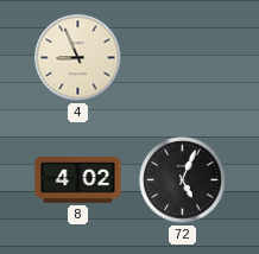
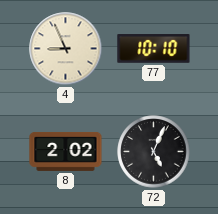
77: none -> 10:10 (154, 49)
8: 4:02 -> 2:02 (66, 151)
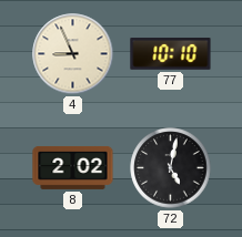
72: 5:04 -> 5:02 (171, 168)
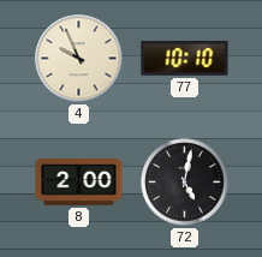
4: 8:56 -> 9:56 (79, 59)
8: 2:02 -> 2:00 (79, 181)
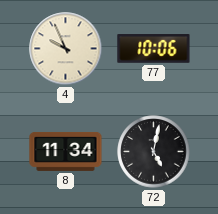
77: 10:10 -> 10:06 (154, 49)
8: 2:00 -> 11:34 (66, 151)
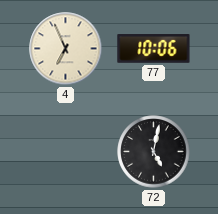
4: 9:56 -> 6:56 (66, 49)
8: 11:34 -> none (66, 151)
